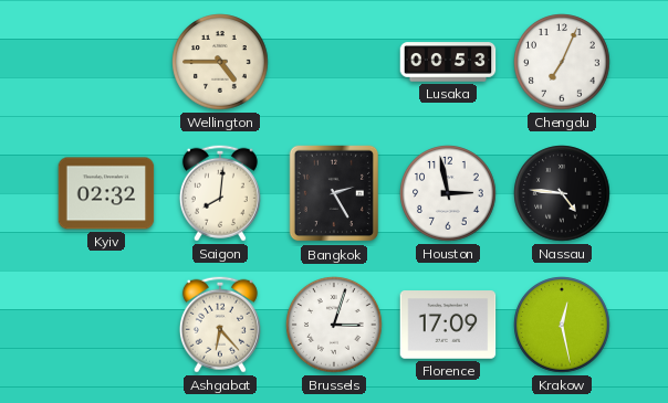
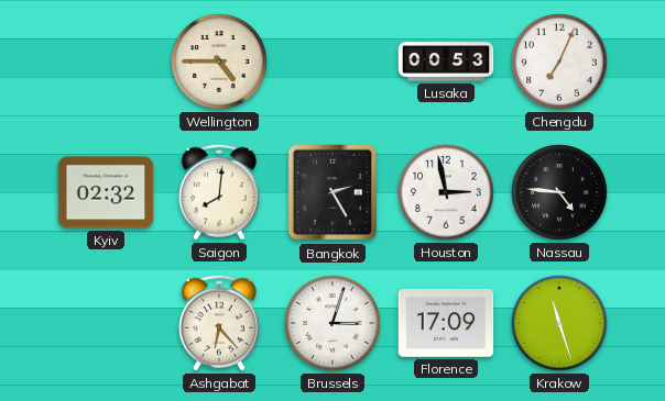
Krakow: 12:28 -> 11:27 (559, 323)
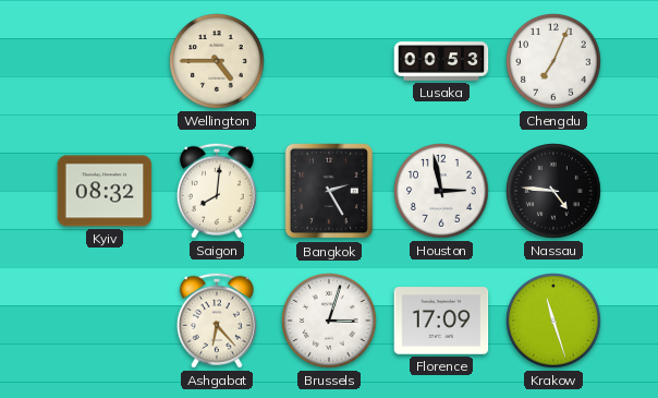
Kyiv: 02:32 -> 08:32 (105, 191)
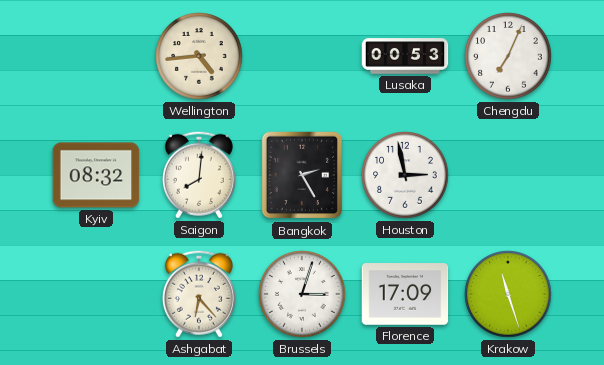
Wellington: 4:45 -> 4:44 (199, 56)
Nassau: 4:46 -> none (553, 191)
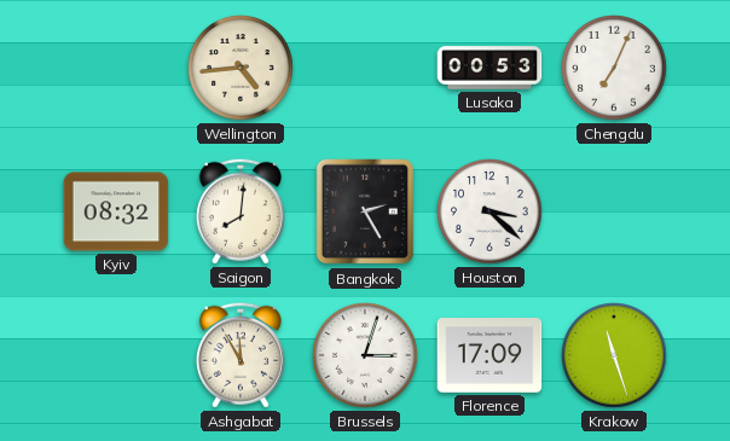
Houston: 2:58 -> 3:22 (489, 211)
Ashgabat: 6:23 -> 11:55 (241, 355)
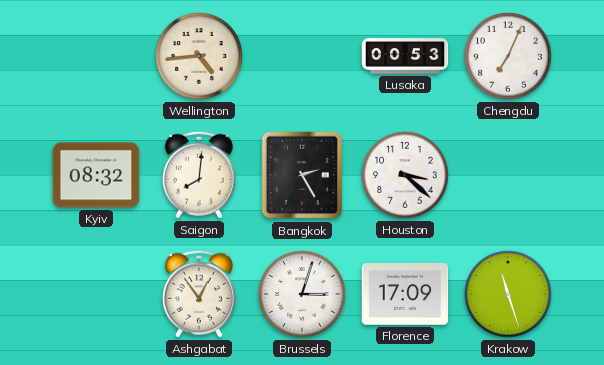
Ashgabat: 11:55 -> 12:54 (199, 294)
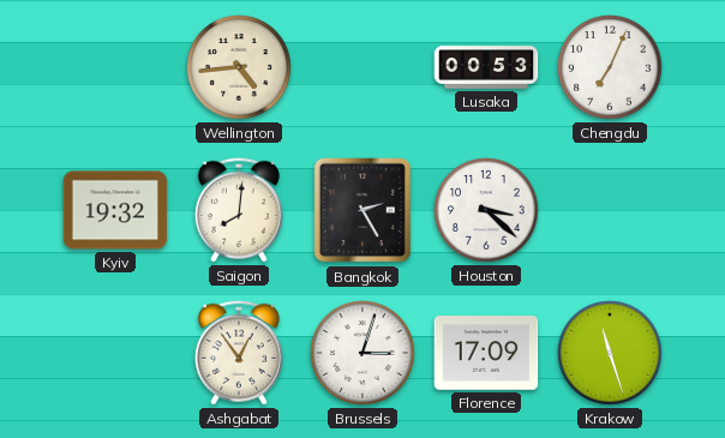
Kyiv: 08:32 -> 19:32 (115, 210)
